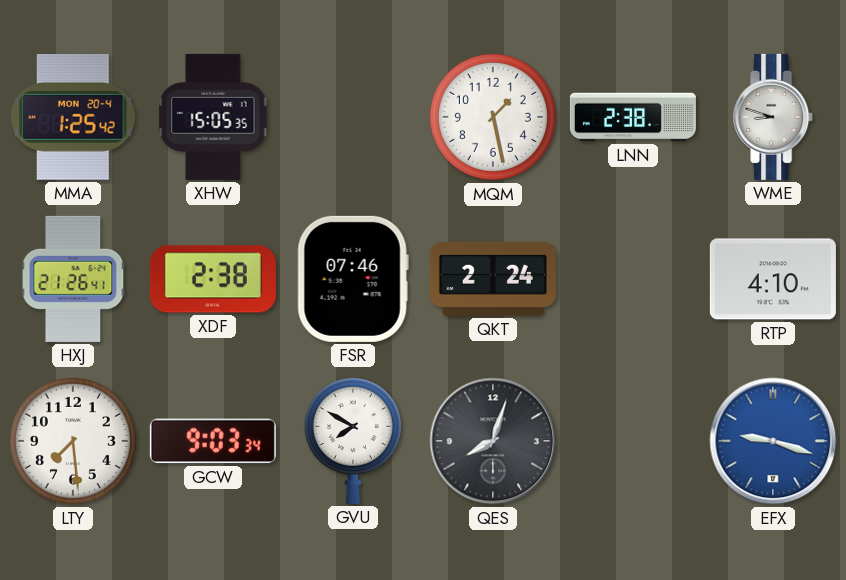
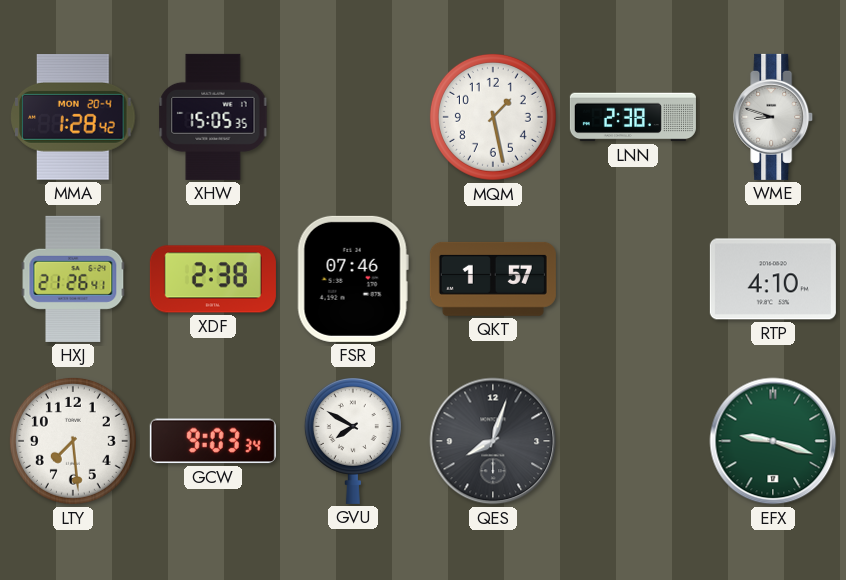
MMA: 1:25 -> 1:28 (73, 118)
QKT: 2:24 -> 1:57 (493, 279)
EFX dial: blue -> green (773, 441)
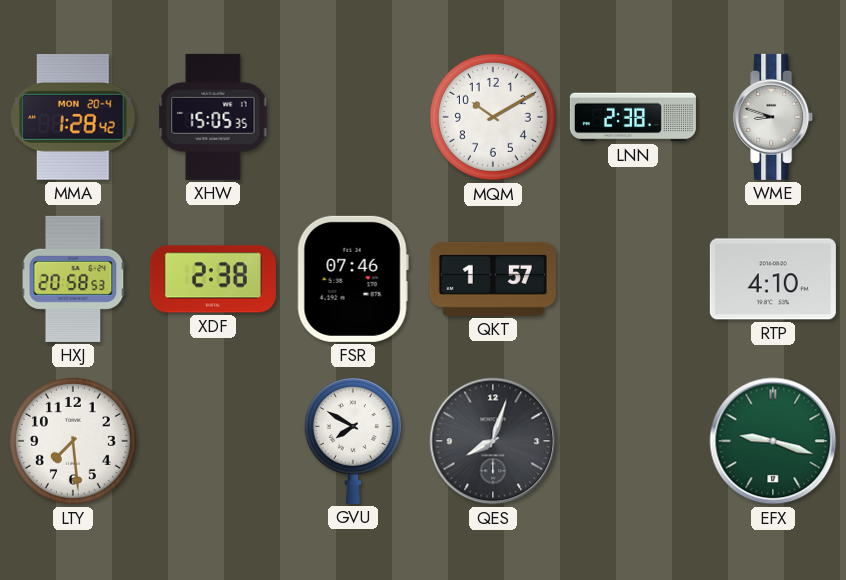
MQM: 1:28 -> 10:10 (493, 117)
HXJ: 21:26 -> 20:58 (73, 279)
GCW: 9:03 -> none (213, 441)
